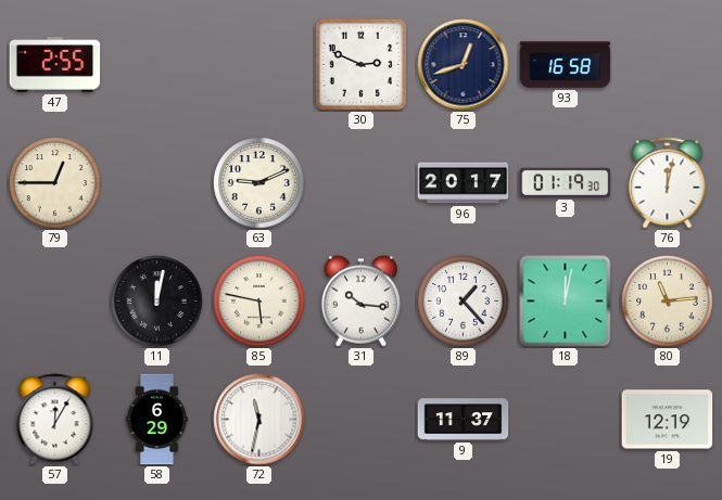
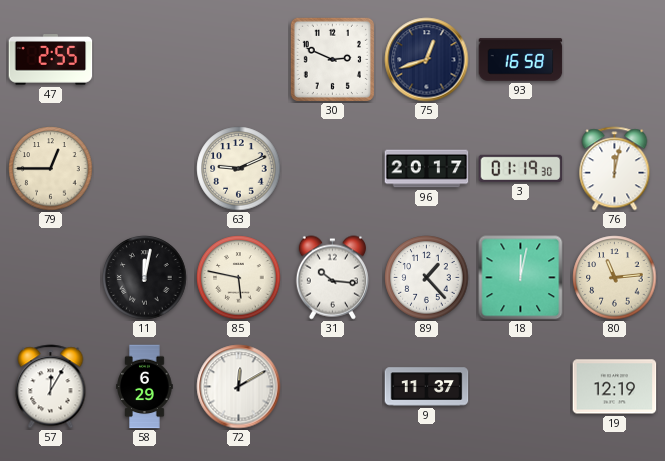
72: 11:32 -> 12:10 (239, 387)
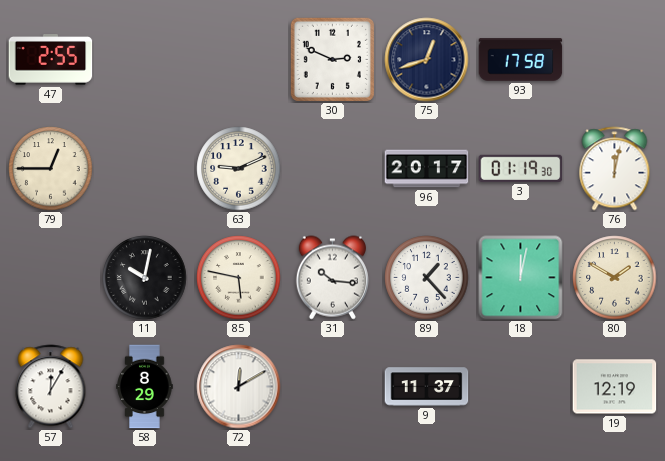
93: 16:58 -> 17:58 (521, 60)
11: 12:02 -> 10:02 (145, 278)
80: 11:14 -> 1:50 (615, 278)
58: 6:29 -> 8:29 (145, 387)
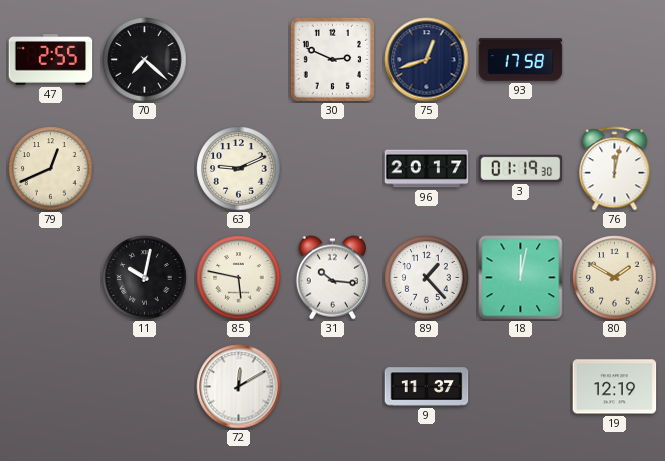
70: none -> 7:22 (145, 60)
79: 12:45 -> 12:41 (51, 169)
57: 12:05 -> none (51, 387)
58: 8:29 -> none (145, 387)
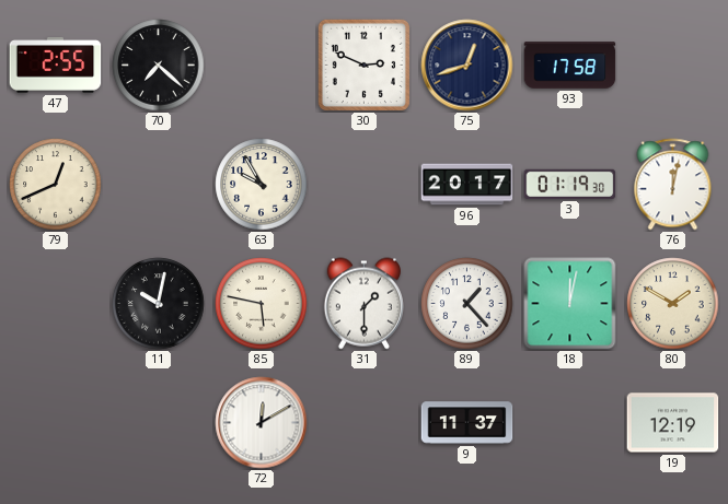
63: 9:11 -> 9:55 (262, 185)
31: 10:16 -> 1:30 (363, 304)
